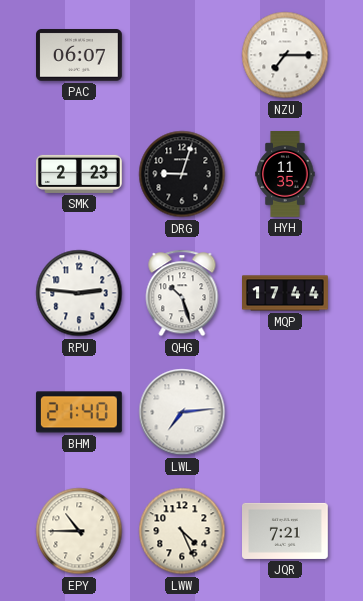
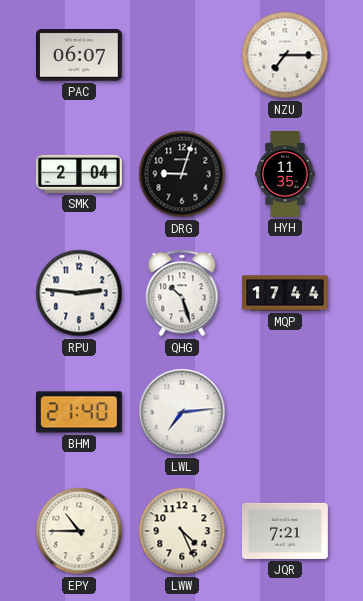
SMK: 2:23 -> 2:04 (80, 174)
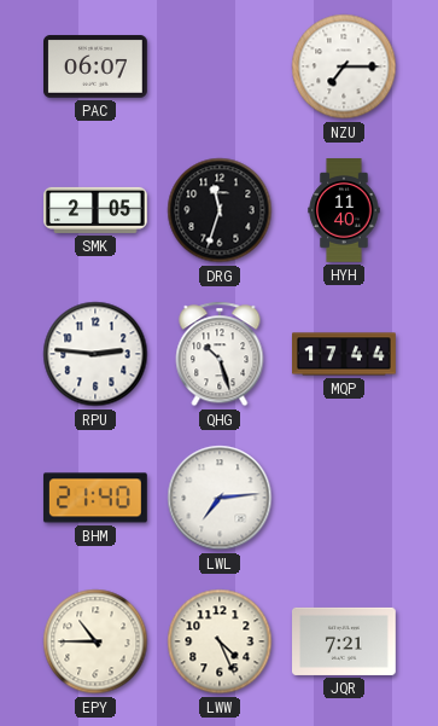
SMK: 2:04 -> 2:05 (97, 210)
DRG: 9:03 -> 11:33 (220, 210)
HYH: 11:35 -> 11:40 (344, 211)
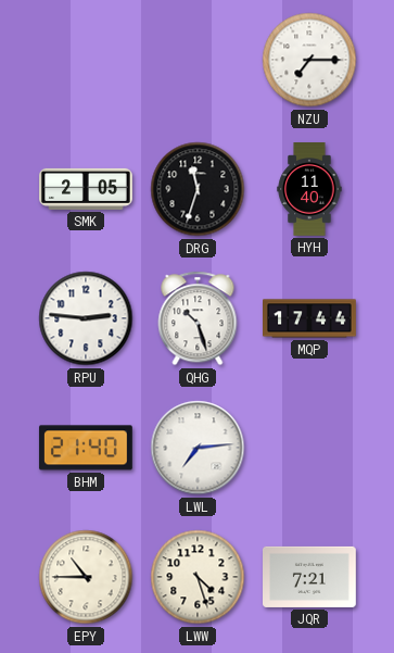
PAC: 06:07 -> none (97, 66)
LWW: 4:26 -> 4:27 (198, 577)
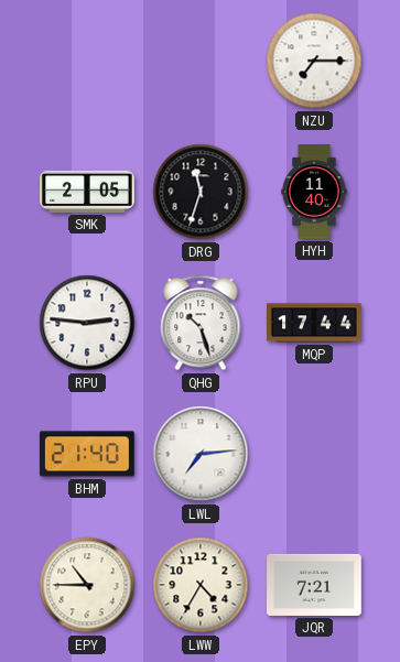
LWW: 4:27 -> 4:35 (201, 585)
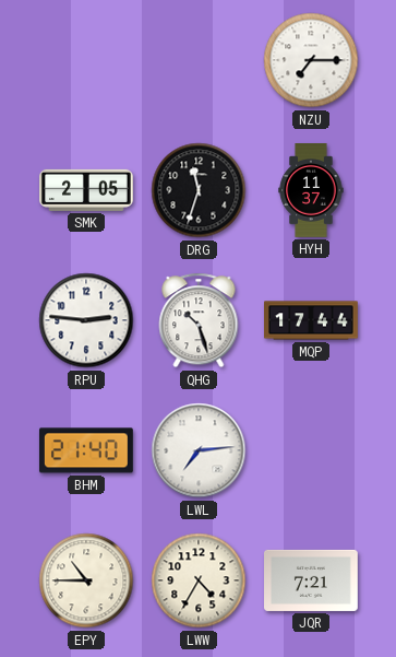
HYH: 11:40 -> 11:37 (311, 191)
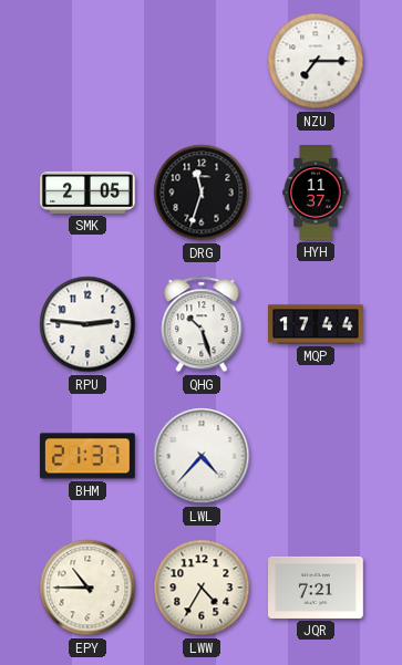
BHM: 21:40 -> 21:37 (87, 456)
LWL: 7:14 -> 4:37 (202, 456)
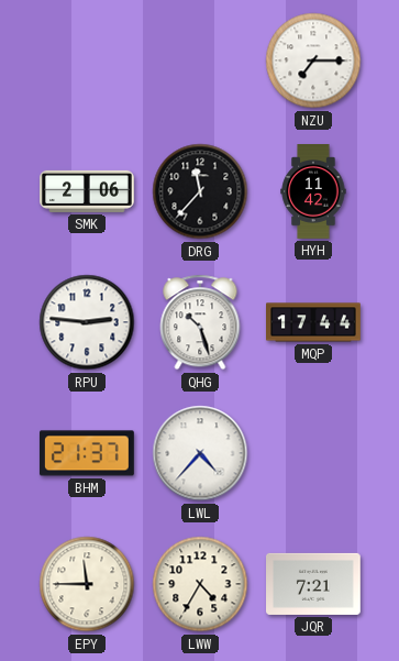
SMK: 2:05 -> 2:06 (88, 191)
DRG: 11:33 -> 11:37 (200, 191)
HYH: 11:37 -> 11:42 (313, 192)
EPY: 10:45 -> 11:45 (87, 584)
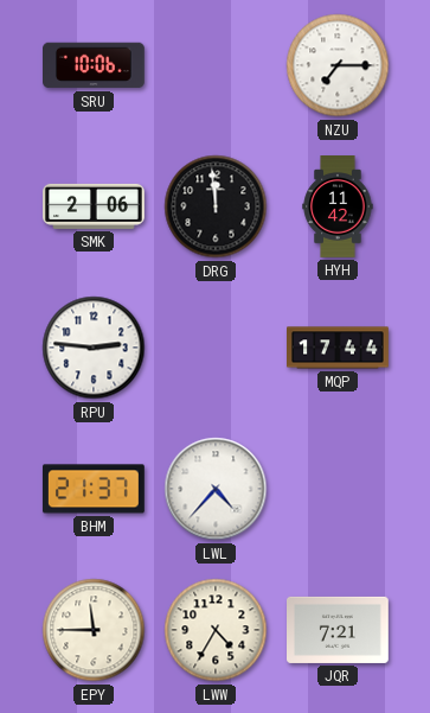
SRU: none -> 10:06 (95, 65)
DRG: 11:37 -> 11:59 (216, 206)
QHG: 10:27 -> none (200, 322)
